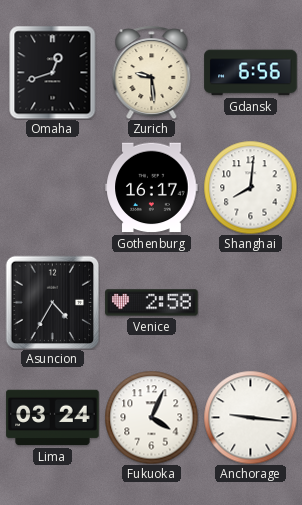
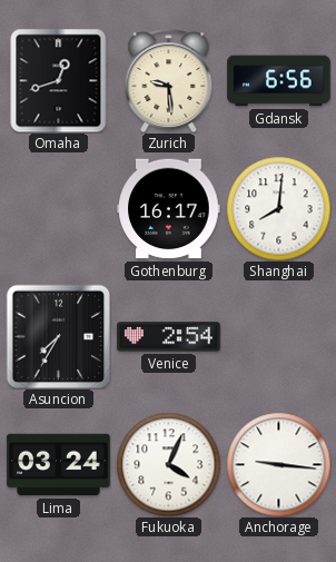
Asuncion: 4:35 -> 7:35 (58, 336)
Venice: 2:58 -> 2:54 (169, 337)
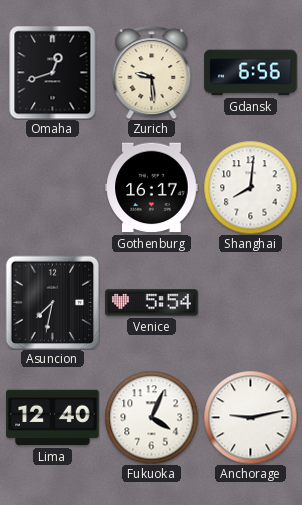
Asuncion: 7:35 -> 7:32 (52, 302)
Venice: 2:54 -> 5:54 (152, 303)
Lima: 03:24 -> 12:40 (53, 418)
Anchorage: 9:16 -> 9:13 (250, 417)
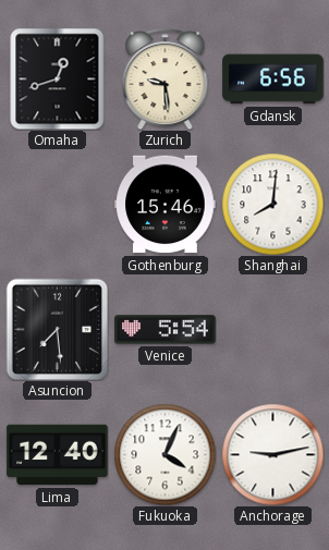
Gothenburg: 16:17 -> 15:46 (166, 205)
Asuncion: 7:32 -> 7:29 (57, 329)
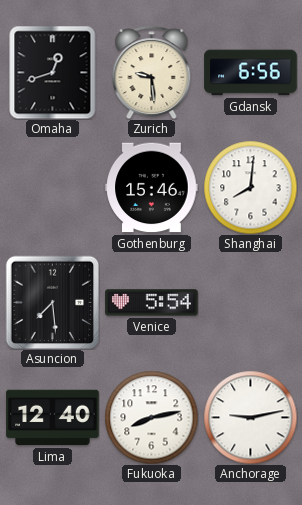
Fukuoka: 4:04 -> 8:13 (151, 417)
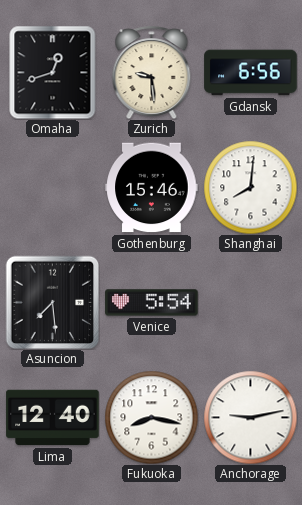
Fukuoka: 8:13 -> 8:17 (151, 417)
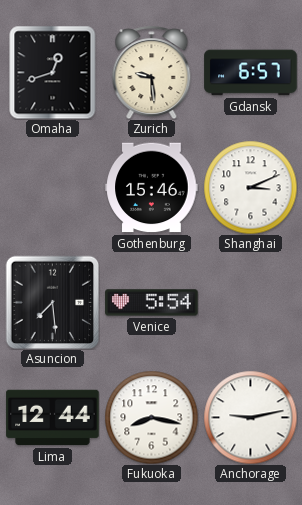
Gdansk: 6:56 -> 6:57 (251, 73)
Shanghai: 8:01 -> 3:11 (250, 187)
Lima: 12:40 -> 12:44 (53, 418)
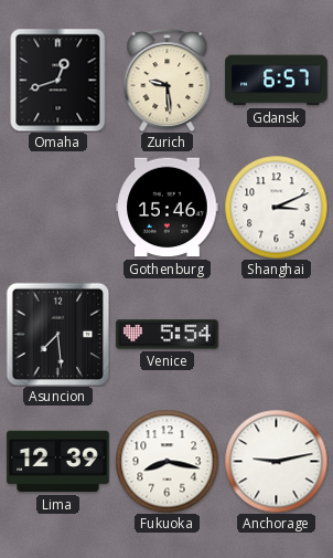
Lima: 12:44 -> 12:39 (58, 462)
